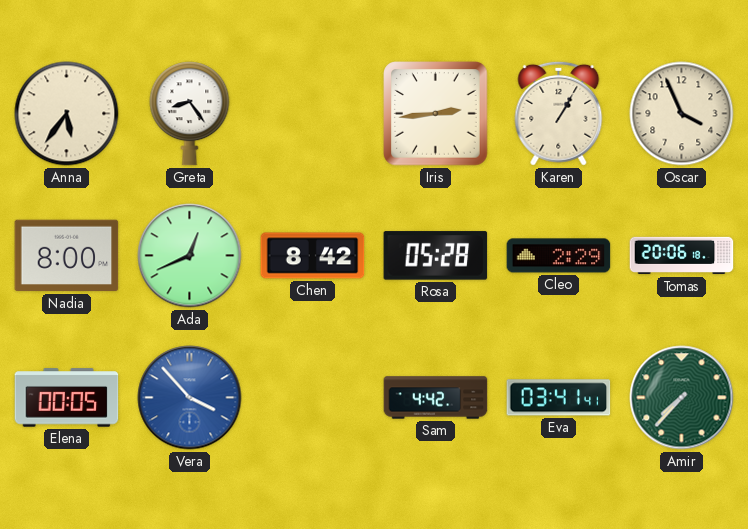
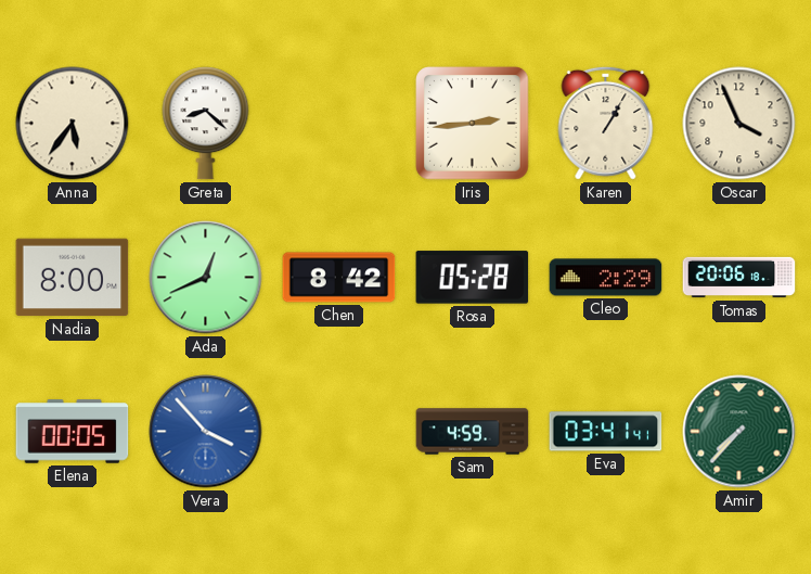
Greta: 8:24 -> 8:22 (206, 124)
Sam: 4:42 -> 4:59 (473, 432)
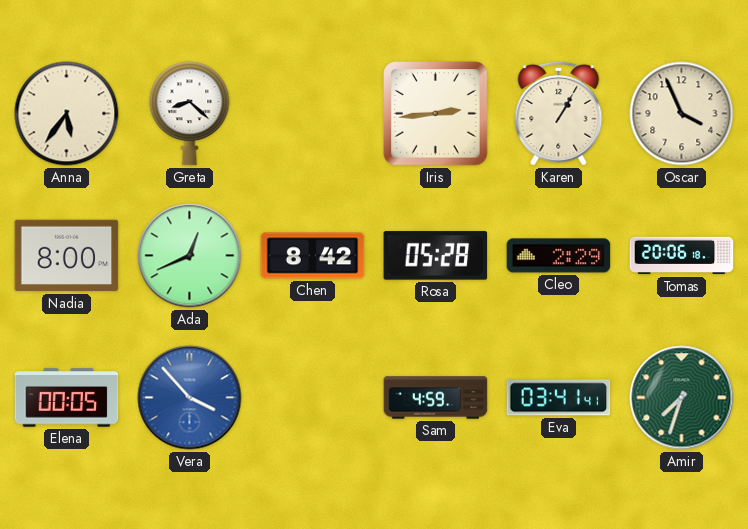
Amir: 7:37 -> 7:33 (682, 398)
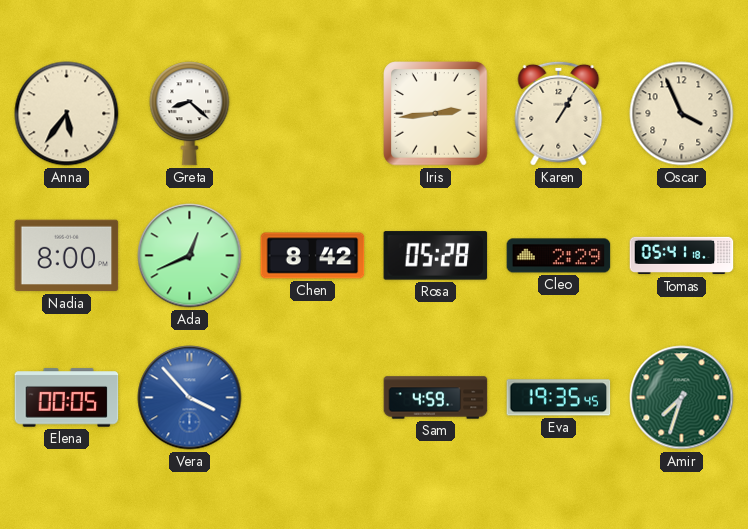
Tomas: 20:06 -> 05:41 (682, 256)
Eva: 03:41 -> 19:35 (559, 398)
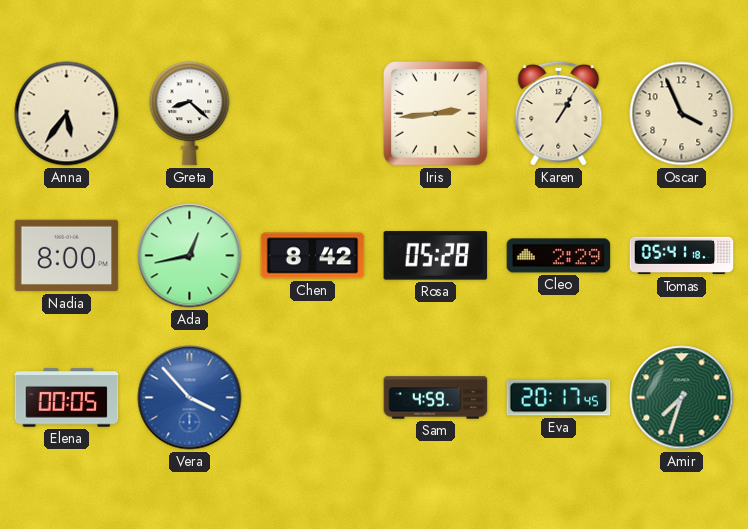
Ada: 12:41 -> 12:43 (190, 256)
Eva: 19:35 -> 20:17 (559, 398)
